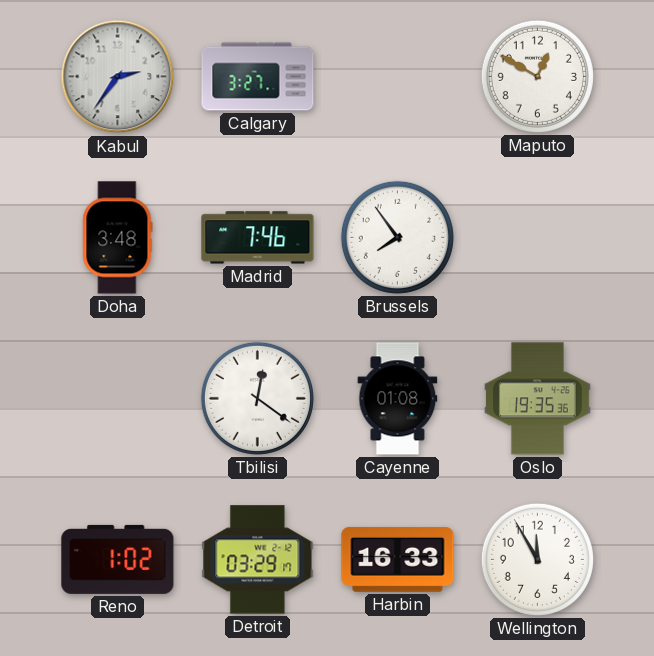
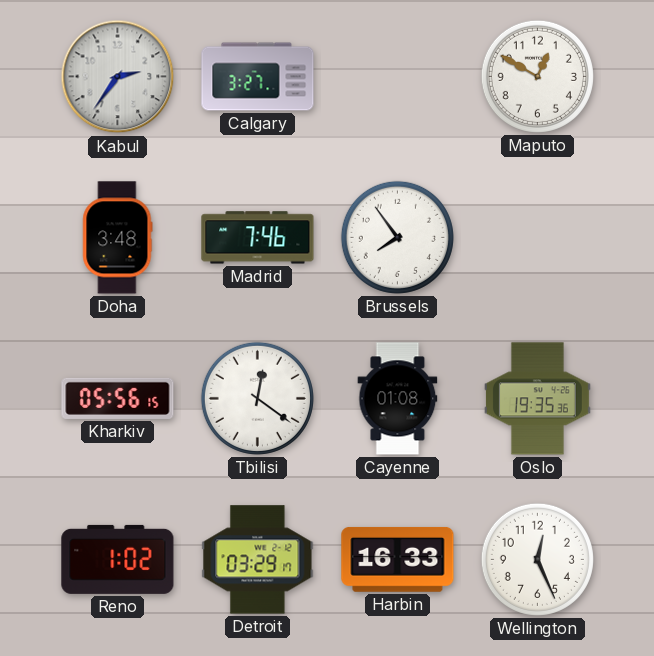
Kharkiv: none -> 05:56 (118, 398)
Wellington: 11:55 -> 12:26 (537, 559)
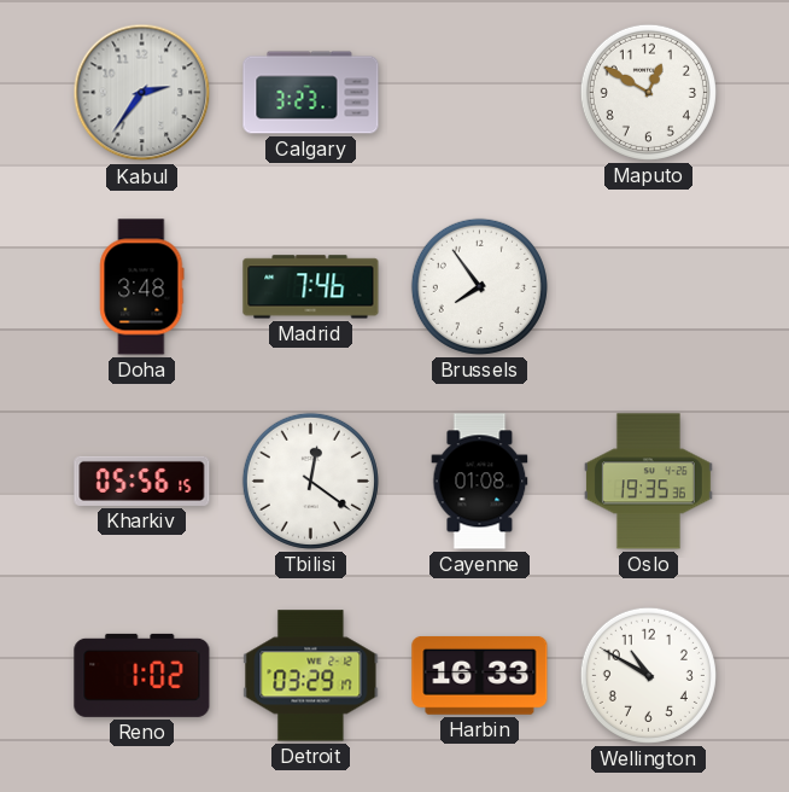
Calgary: 3:27 -> 3:23 (311, 93)
Wellington: 12:26 -> 10:50 (648, 675)
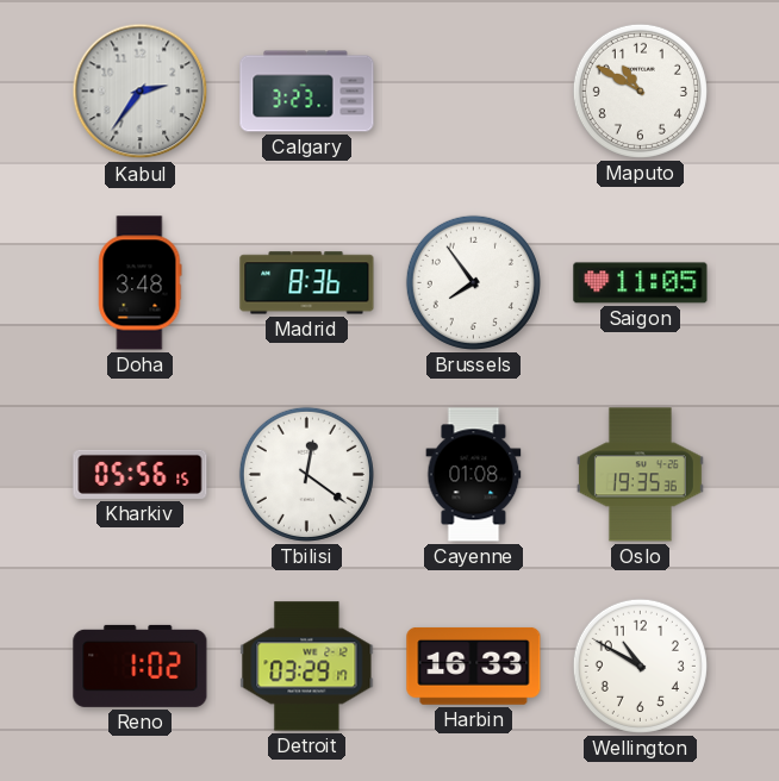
Maputo: 12:50 -> 10:50 (640, 90)
Madrid: 7:46 -> 8:36 (307, 283)
Saigon: none -> 11:05 (641, 283)
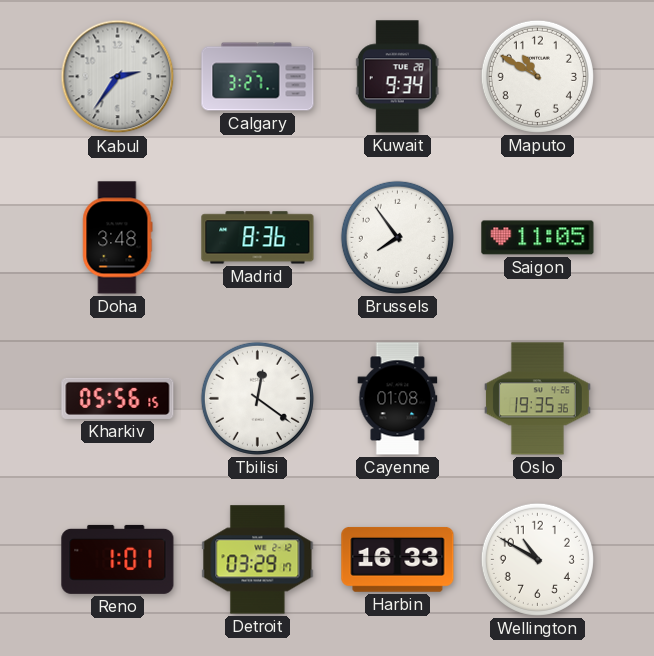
Calgary: 3:23 -> 3:27 (258, 77)
Kuwait: none -> 9:34 (397, 77)
Reno: 1:02 -> 1:01 (118, 559)
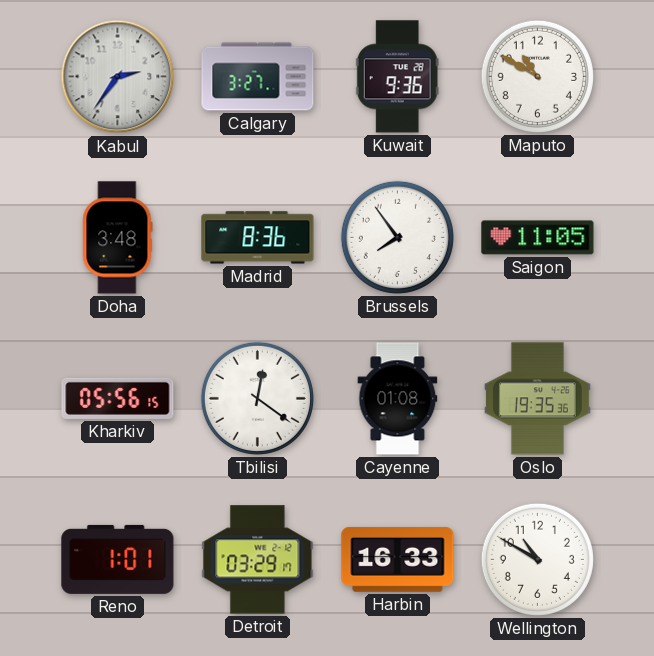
Kuwait: 9:34 -> 9:36 (397, 77)
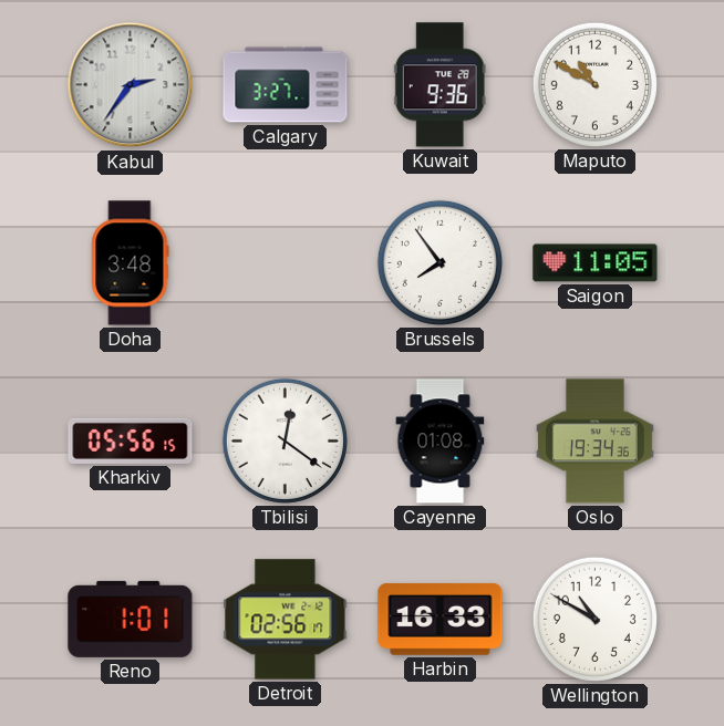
Madrid: 8:36 -> none (258, 238)
Oslo: 19:35 -> 19:34 (594, 442)
Detroit: 03:29 -> 02:56 (286, 620)
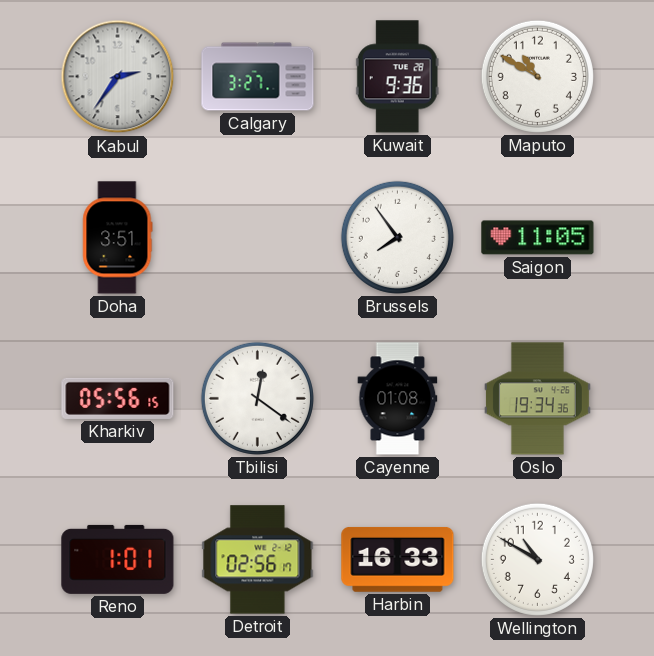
Doha: 3:48 -> 3:51 (118, 238)
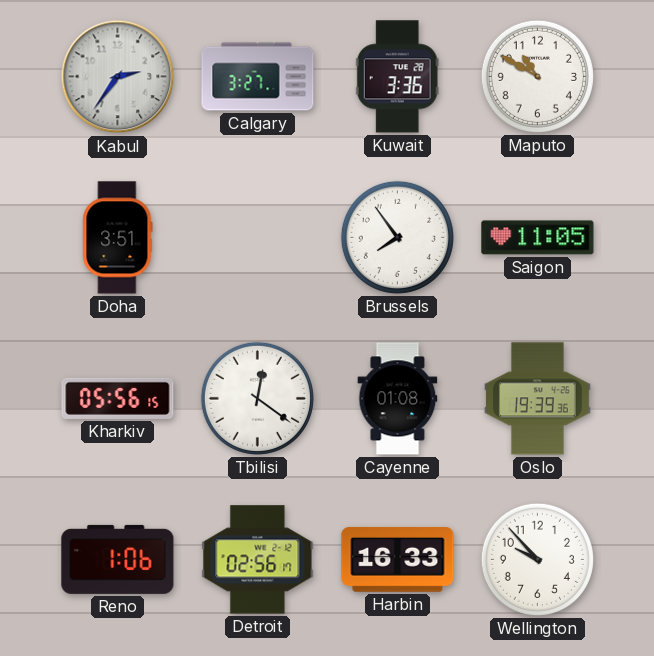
Kuwait: 9:36 -> 3:36 (397, 77)
Oslo: 19:34 -> 19:39 (537, 399)
Reno: 1:01 -> 1:06 (118, 559)
Wellington: 10:50 -> 9:53 (537, 559)
